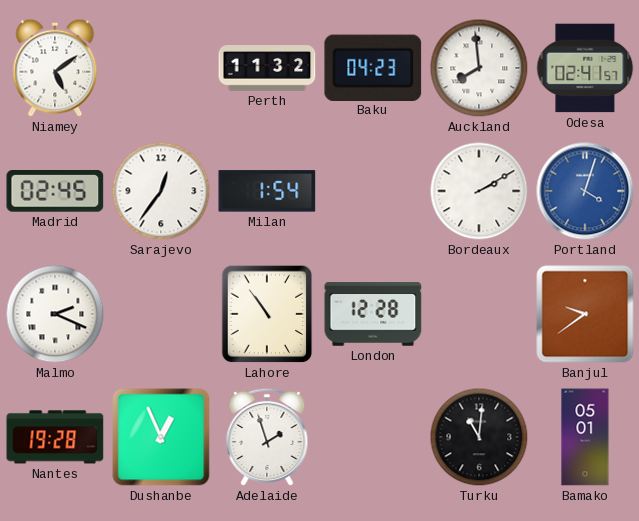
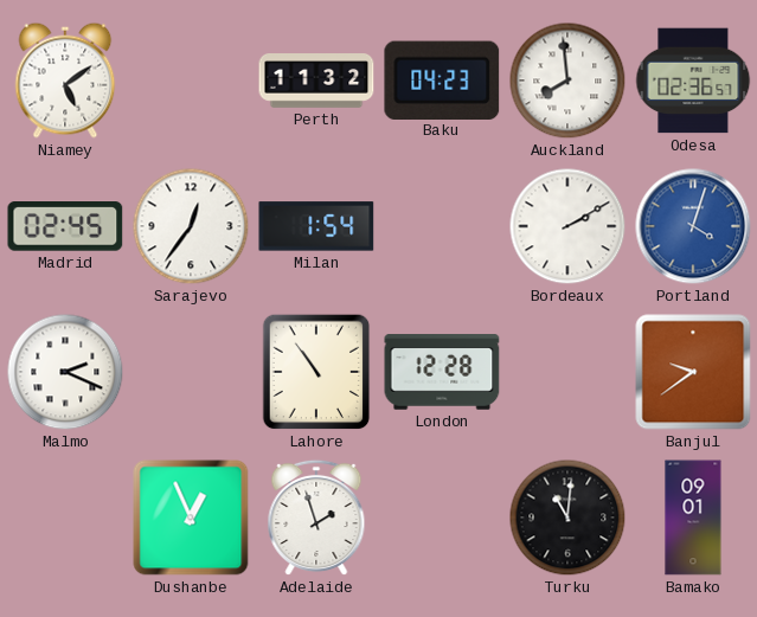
Odesa: 02:41 -> 02:36 (693, 81)
Nantes: 19:28 -> none (55, 437)
Bamako: 05:01 -> 09:01 (693, 518)
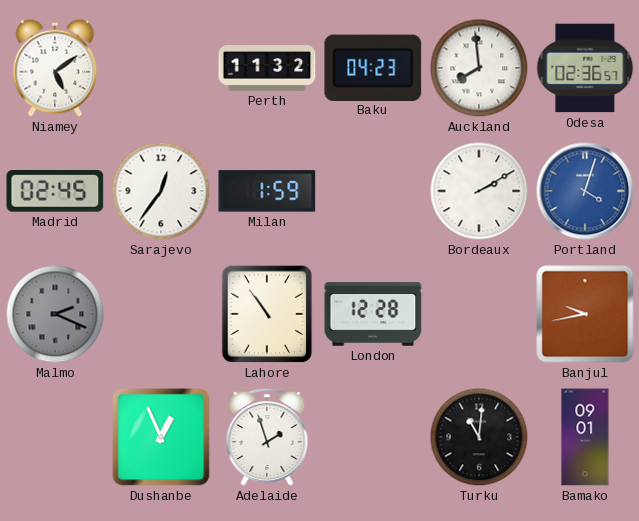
Milan: 1:54 -> 1:59 (267, 191)
Malmo dial: white -> grey (55, 314)
Banjul: 9:39 -> 9:43 (585, 314)
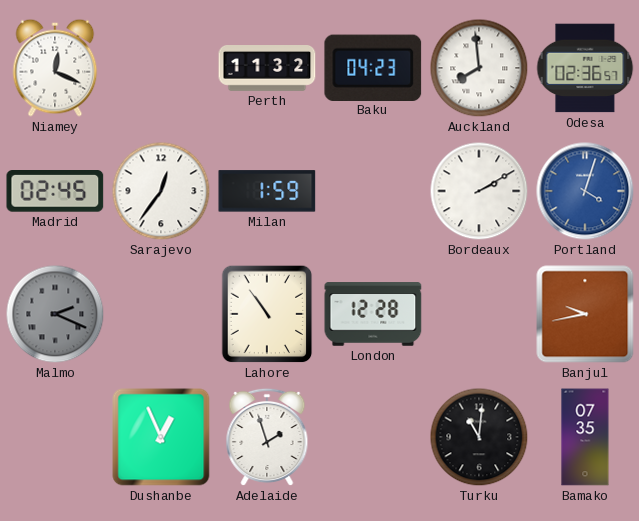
Niamey: 5:09 -> 12:19 (55, 68)
Bamako: 09:01 -> 07:35 (585, 437)
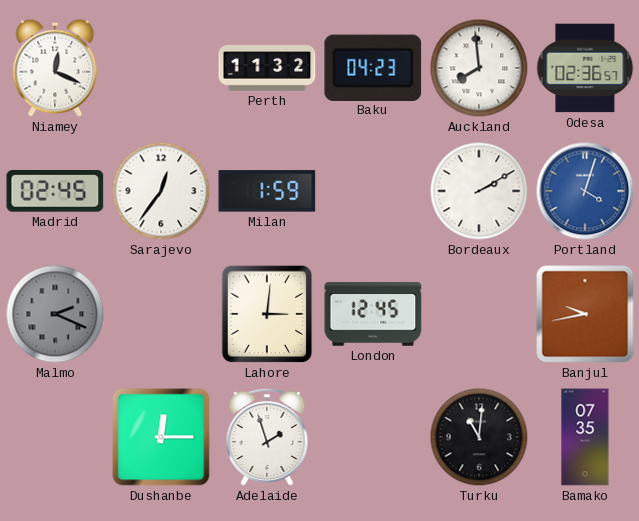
Lahore: 10:54 -> 3:01 (267, 314)
London: 12:28 -> 12:45 (373, 314)
Dushanbe: 12:56 -> 12:15 (161, 437)
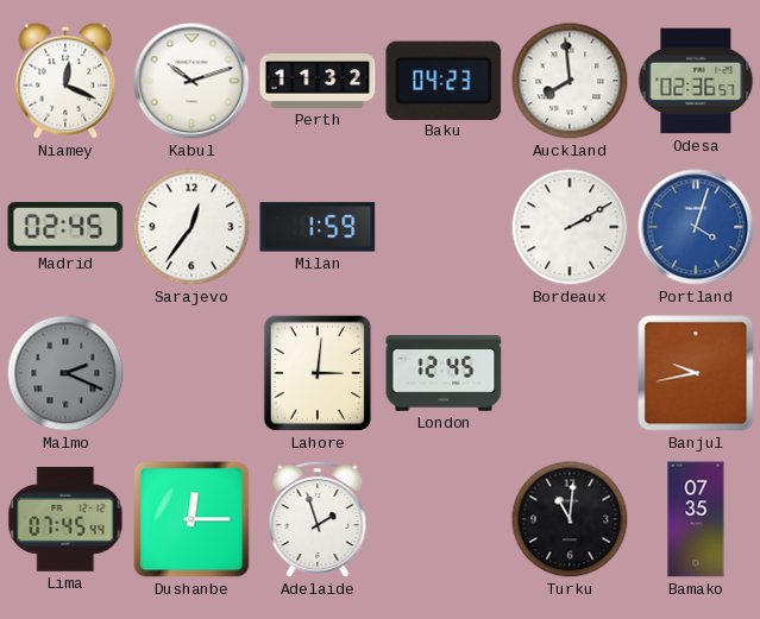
Kabul: none -> 10:12 (191, 81)
Lima: none -> 07:45 (65, 519)
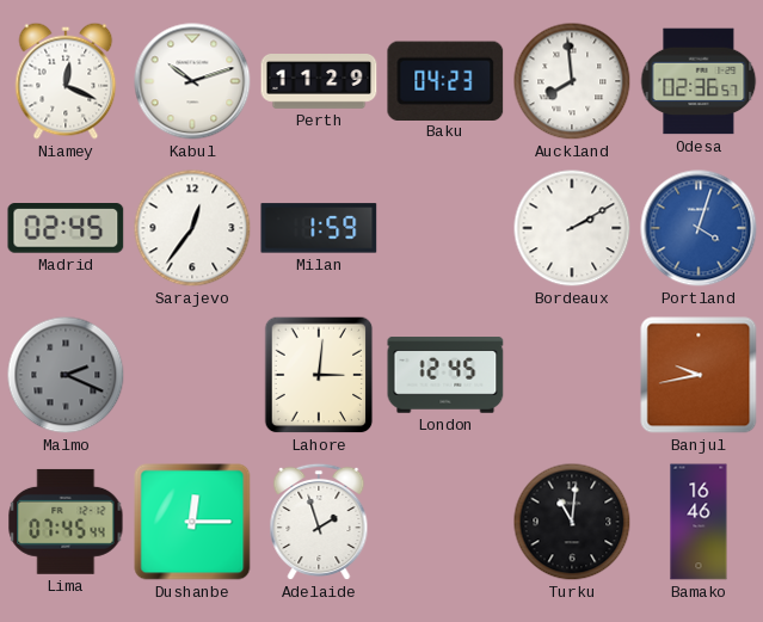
Perth: 11:32 -> 11:29 (319, 82)
Bamako: 07:35 -> 16:46 (699, 522)
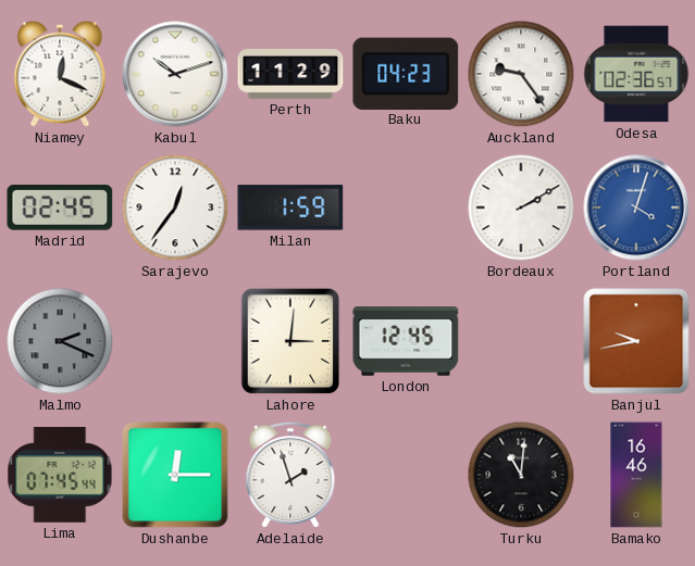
Auckland: 7:59 -> 9:24 (521, 74)
